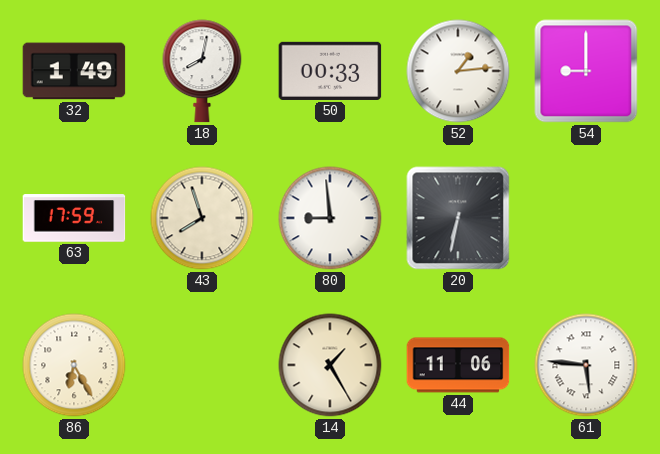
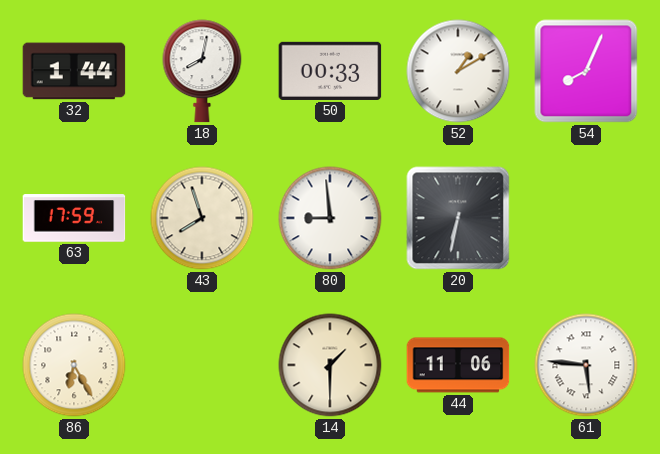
32: 1:49 -> 1:44 (74, 71)
52: 1:14 -> 1:10 (458, 71)
54: 9:00 -> 8:04 (586, 71)
14: 1:25 -> 1:30 (330, 365)
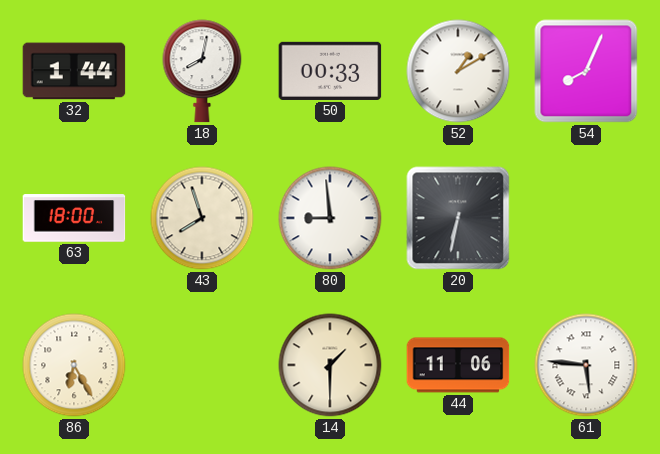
63: 17:59 -> 18:00 (74, 218)
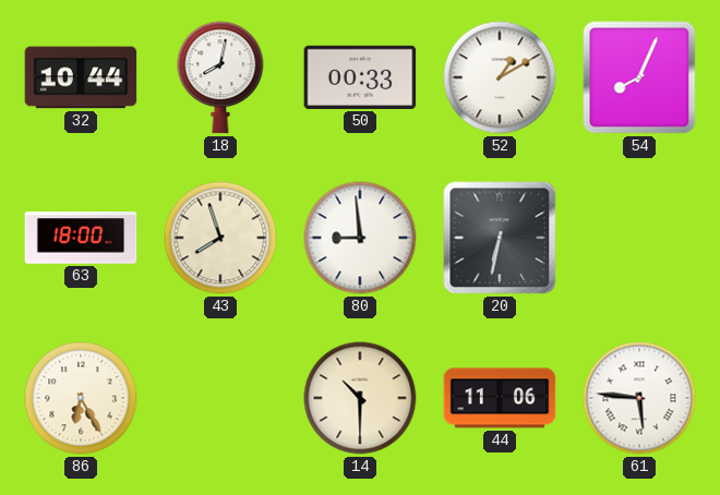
32: 1:44 -> 10:44 (81, 77)
14: 1:30 -> 10:30 (360, 398)
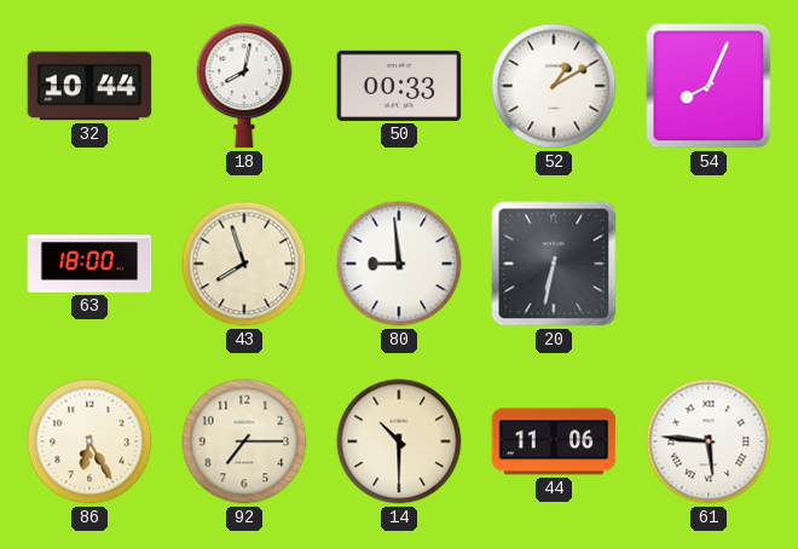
92: none -> 7:15 (244, 441)
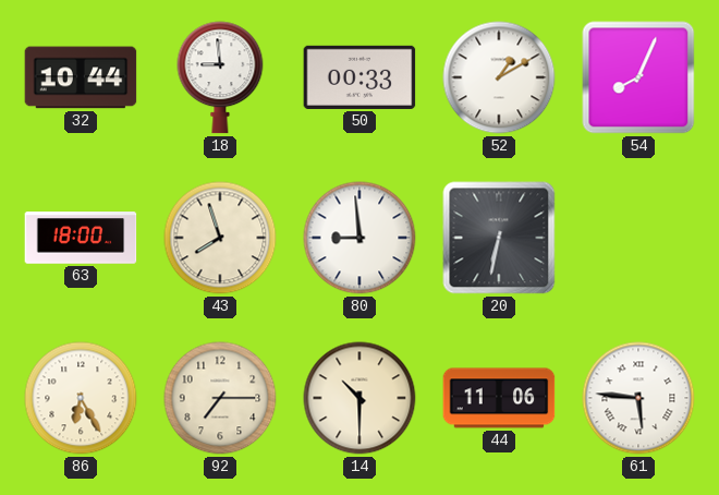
18: 8:02 -> 8:59 (220, 77)
